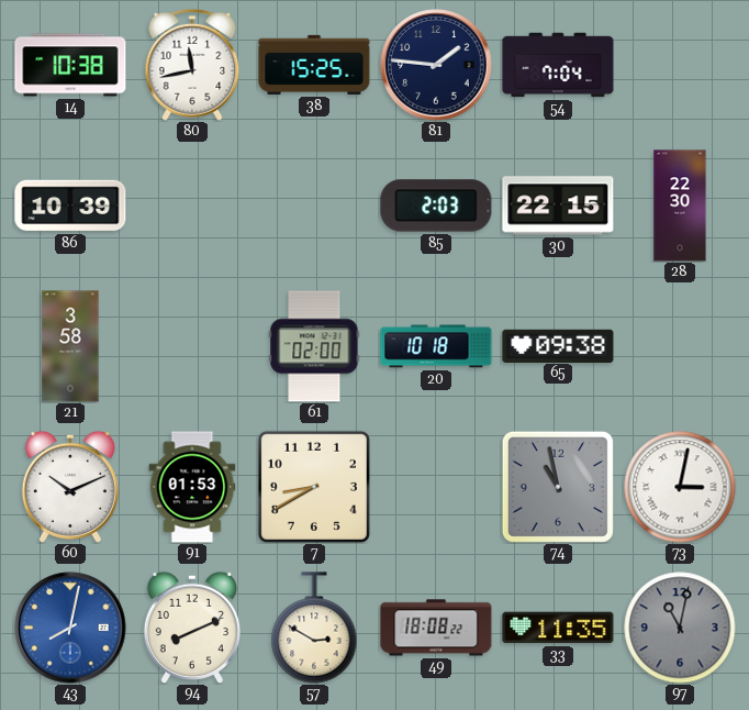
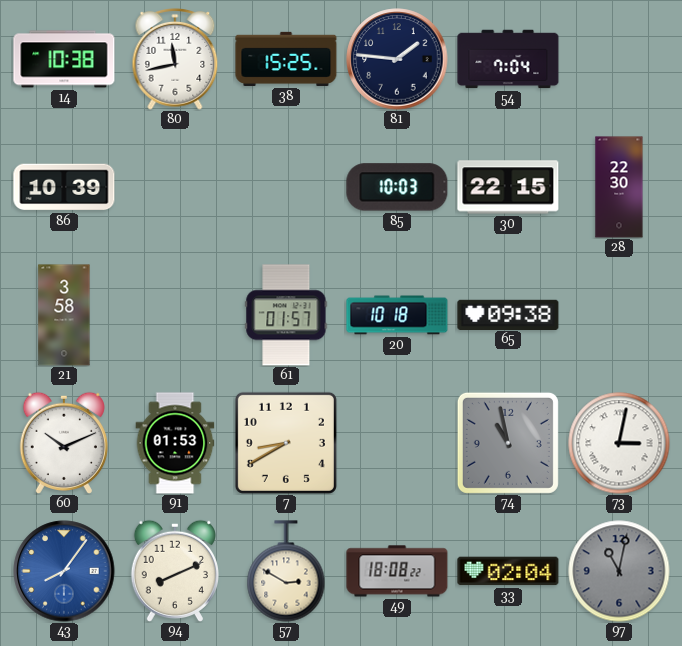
85: 2:03 -> 10:03 (397, 187)
61: 02:00 -> 01:57 (286, 315)
43: 8:02 -> 8:06 (64, 571)
33: 11:35 -> 02:04 (508, 571)
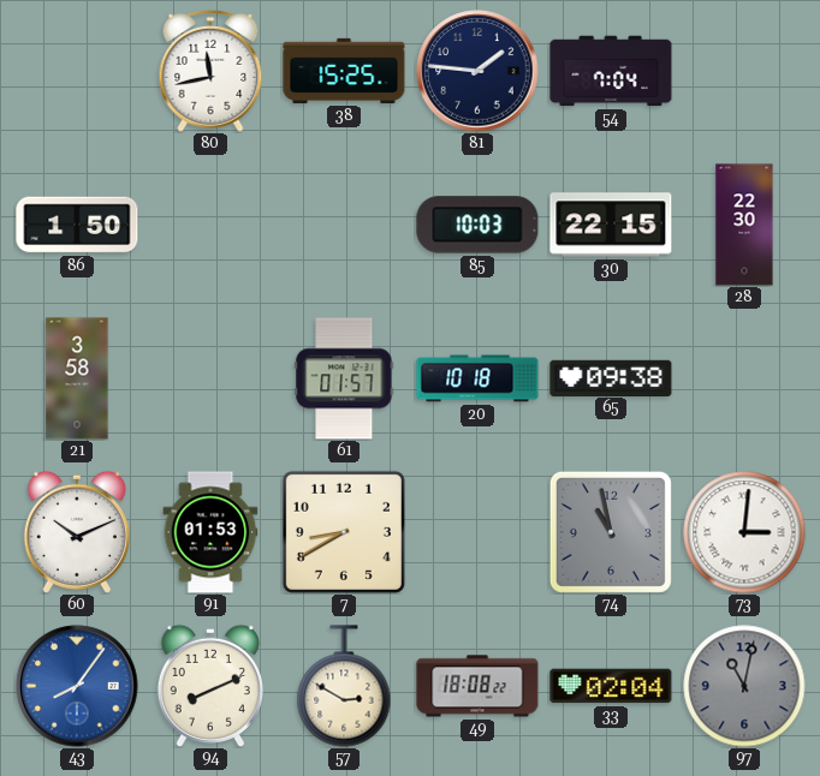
14: 10:38 -> none (64, 59)
86: 10:39 -> 1:50 (77, 225)
73: 3:02 -> 3:01 (744, 532)
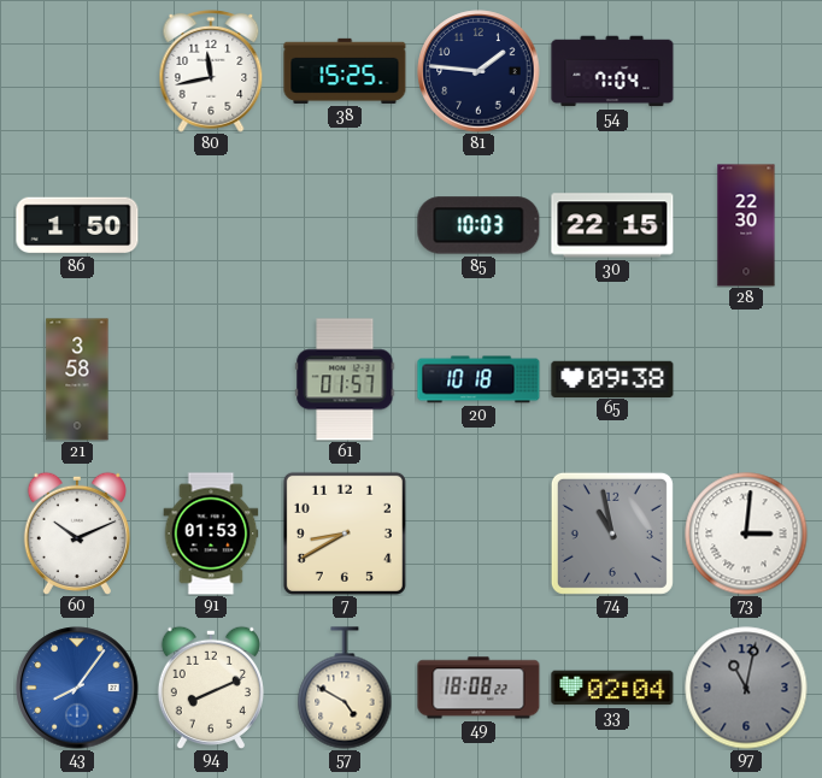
57: 2:50 -> 4:50 (345, 688)
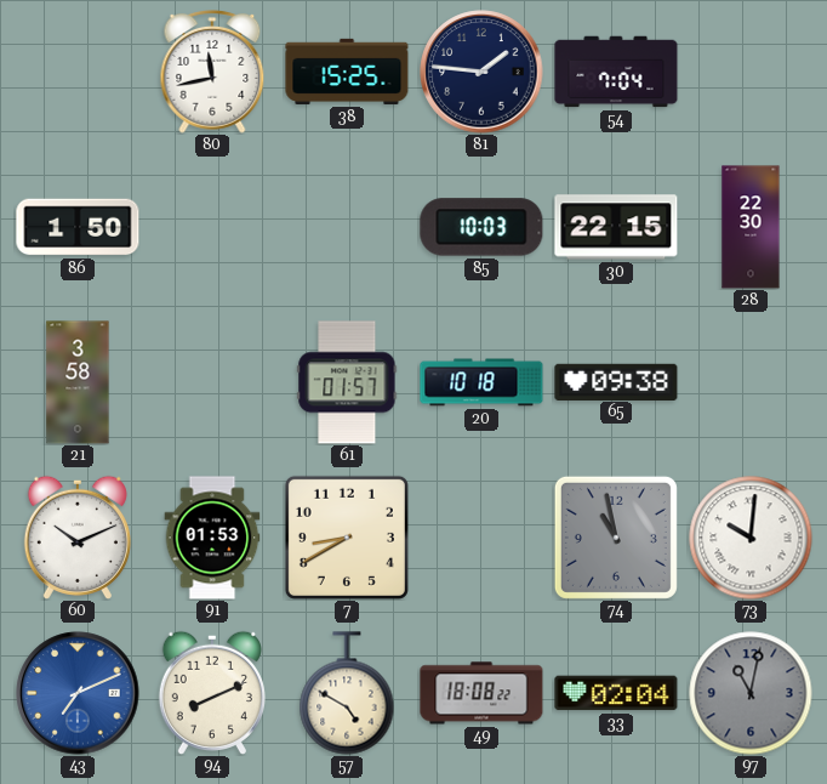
73: 3:01 -> 10:01 (751, 538)
43: 8:06 -> 7:11 (78, 693)
